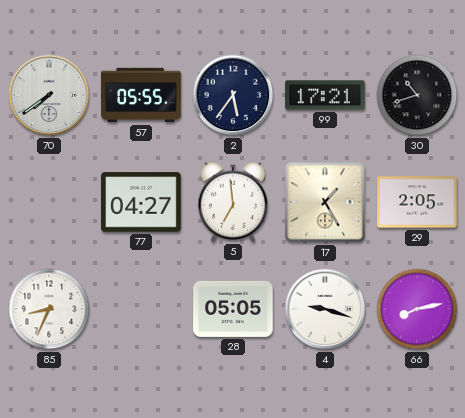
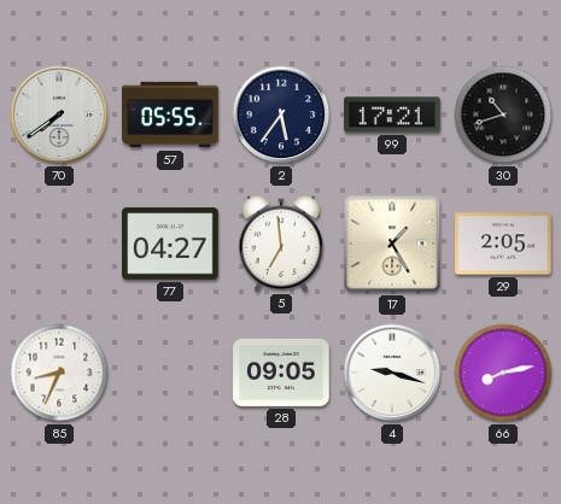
28: 05:05 -> 09:05 (281, 373)
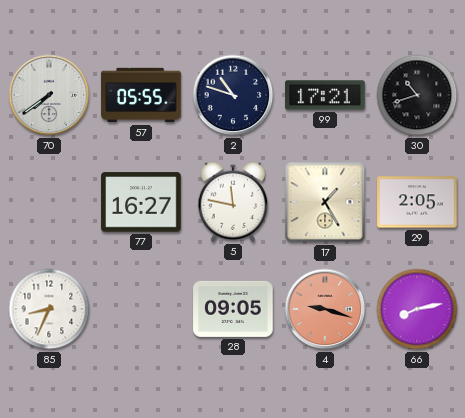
2: 5:36 -> 10:48 (233, 95)
77: 04:27 -> 16:27 (141, 202)
5: 6:59 -> 11:47 (233, 202)
4 dial: white -> salmon (325, 309)
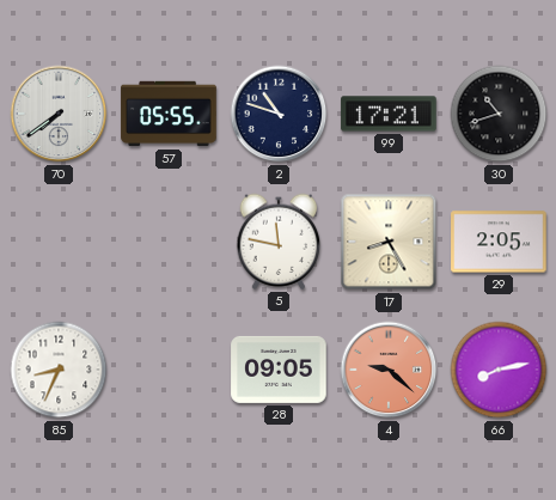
77: 16:27 -> none (141, 202)
17: 1:25 -> 8:25 (389, 242)
4: 9:18 -> 9:22 (389, 370)
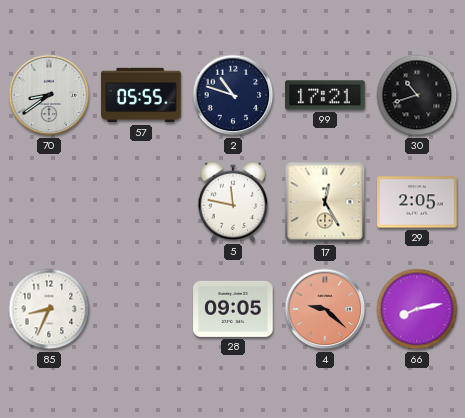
70: 7:39 -> 8:39 (49, 95)
17: 8:25 -> 12:25 (325, 202)
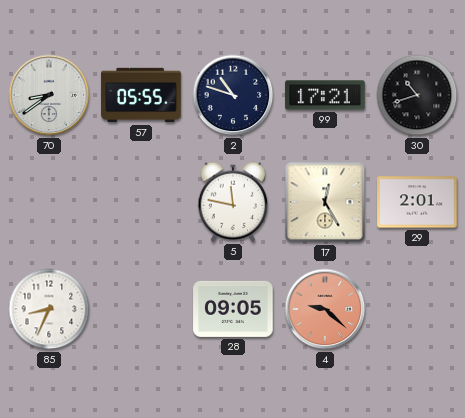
29: 2:05 -> 2:01 (417, 202)
66: 8:13 -> none (417, 309)
